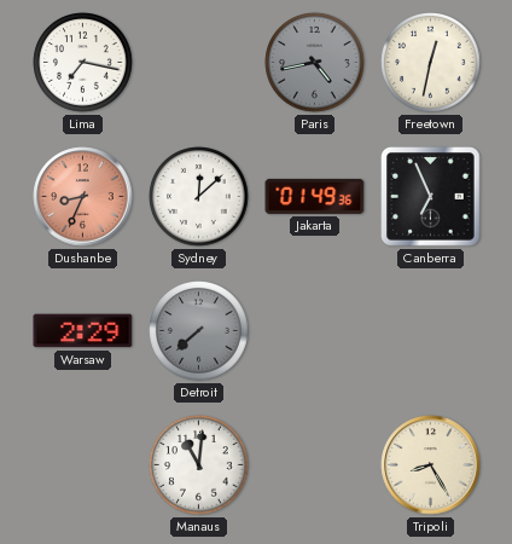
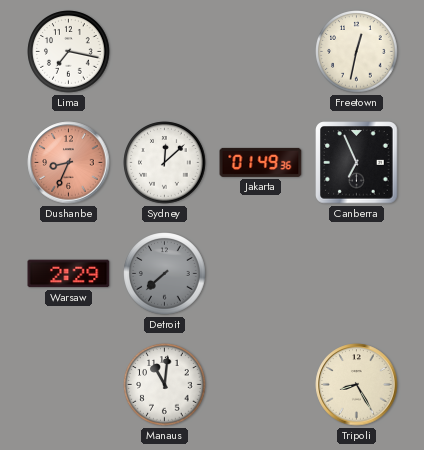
Paris: 4:43 -> none (315, 63)
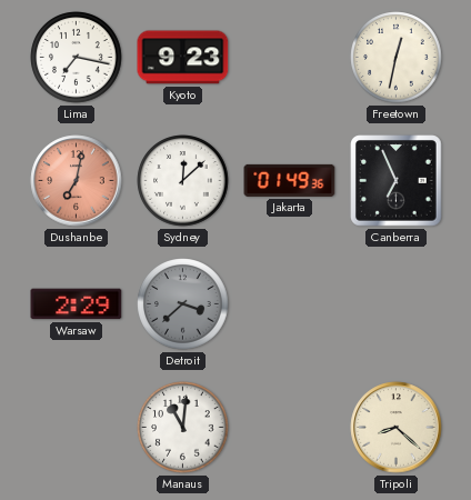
Kyoto: none -> 9:23 (183, 58)
Dushanbe: 8:34 -> 7:02 (77, 181)
Detroit: 7:38 -> 3:38 (183, 304)
Tripoli: 8:25 -> 8:22 (397, 428)
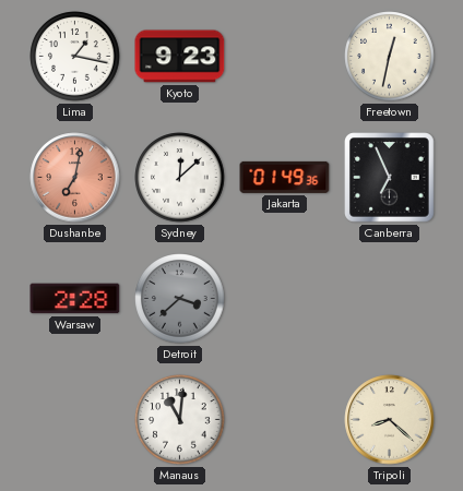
Lima: 7:17 -> 1:17 (75, 57)
Warsaw: 2:29 -> 2:28 (75, 299)
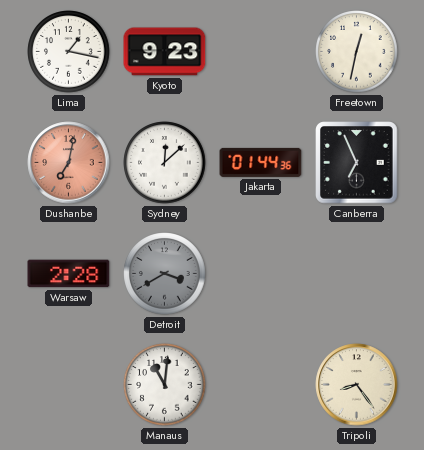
Jakarta: 01:49 -> 01:44 (261, 162)
Detroit: 3:38 -> 3:40 (165, 274)
Tripoli: 8:22 -> 8:24 (357, 385)
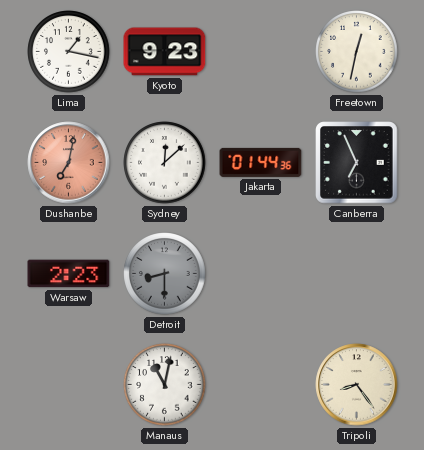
Warsaw: 2:28 -> 2:23 (69, 274)
Detroit: 3:40 -> 8:30 (165, 274)
Manaus: 11:01 -> 11:02 (165, 385)
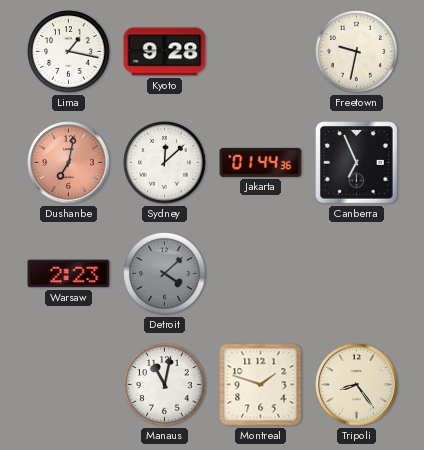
Kyoto: 9:23 -> 9:28 (165, 52)
Freetown: 12:32 -> 9:32 (357, 52)
Detroit: 8:30 -> 4:08 (165, 274)
Montreal: none -> 1:48 (261, 385)
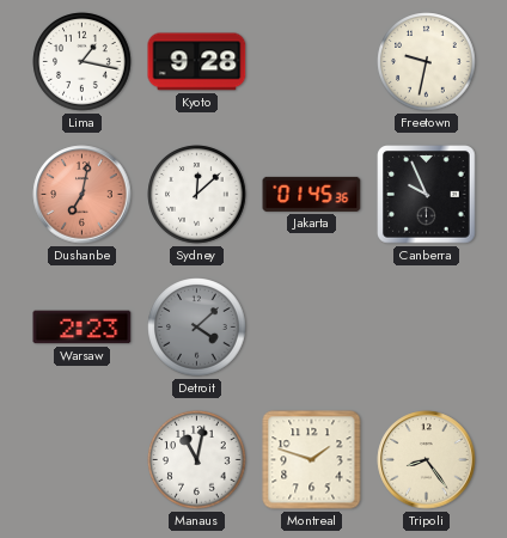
Jakarta: 01:44 -> 01:45 (312, 194)
Canberra: 6:56 -> 9:56 (427, 195)
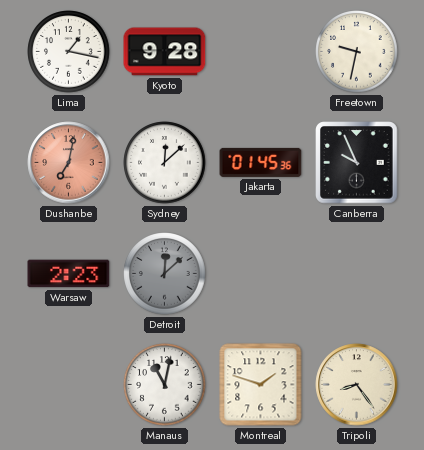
Detroit: 4:08 -> 12:08 (165, 274)
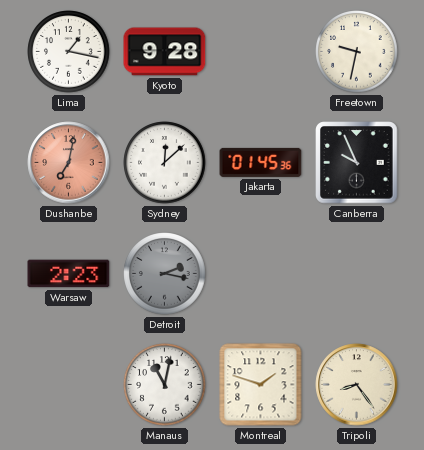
Detroit: 12:08 -> 2:17 (165, 274)
